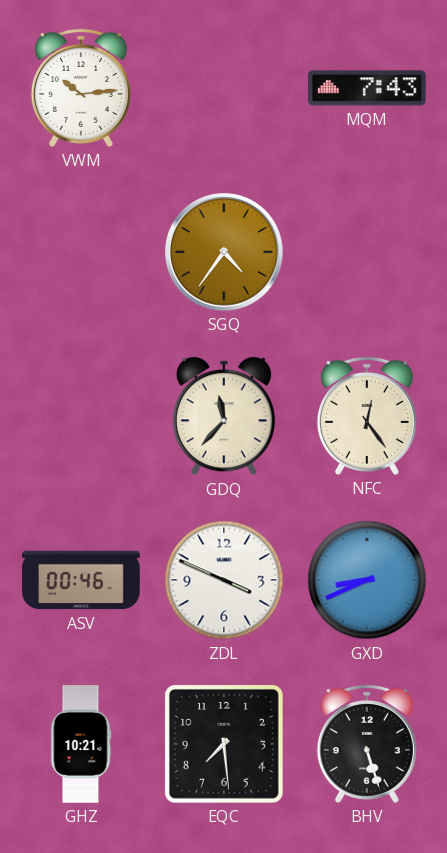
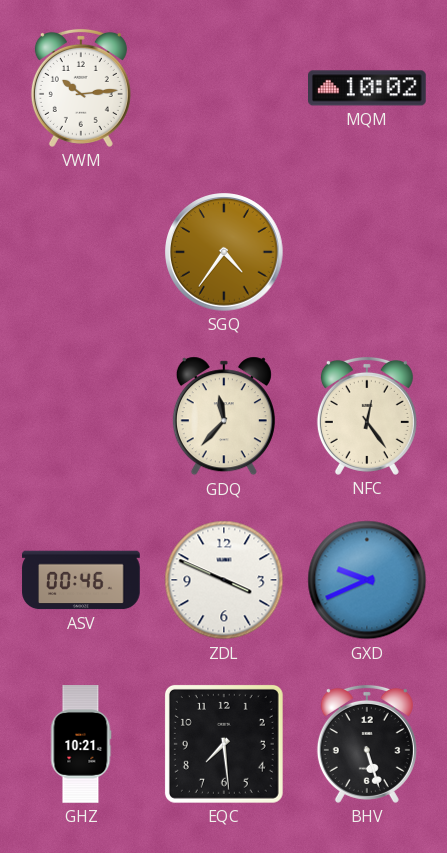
MQM: 7:43 -> 10:02 (368, 88)
GXD: 8:41 -> 9:41 (367, 580)
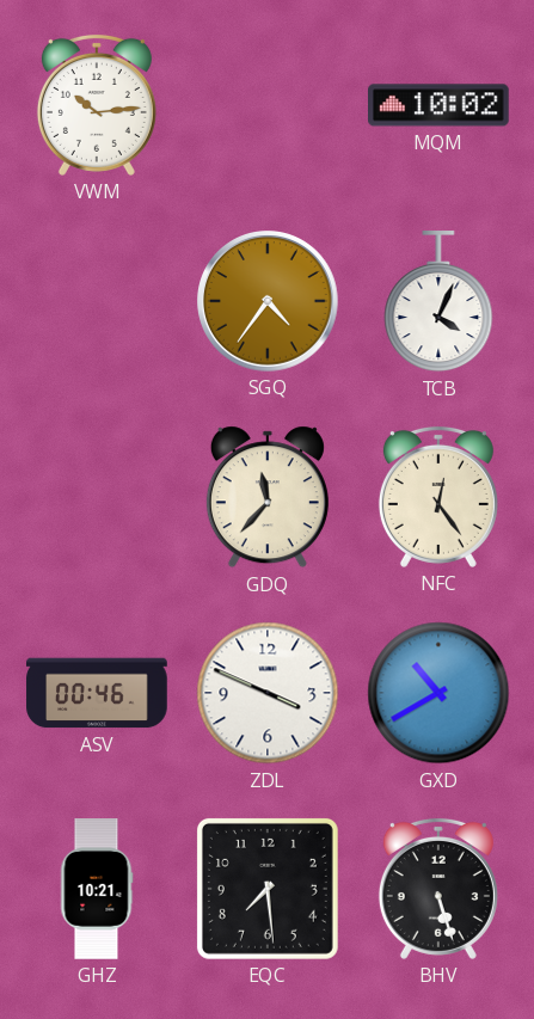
TCB: none -> 4:04 (438, 302)
GXD: 9:41 -> 10:40 (438, 693)
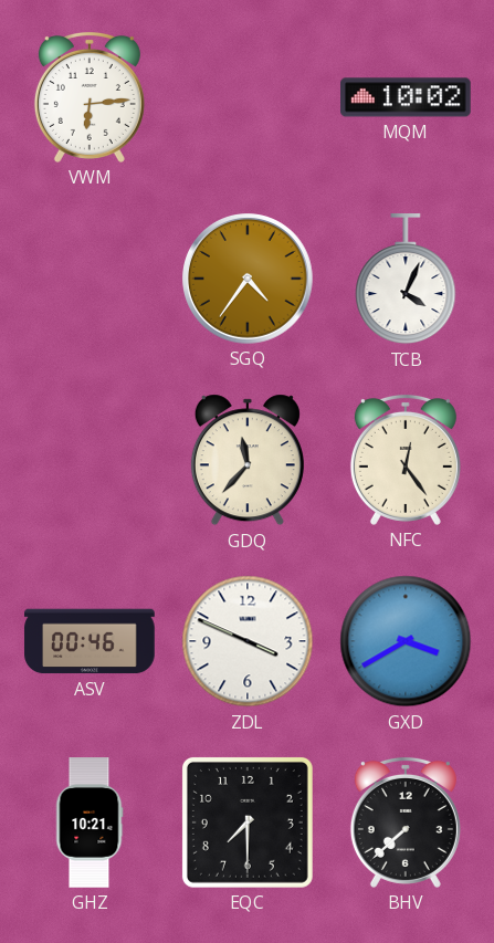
VWM: 10:14 -> 6:14 (90, 97)
GXD: 10:40 -> 3:40 (406, 641)
EQC: 7:29 -> 7:30 (248, 822)
BHV: 5:27 -> 7:38 (406, 822)
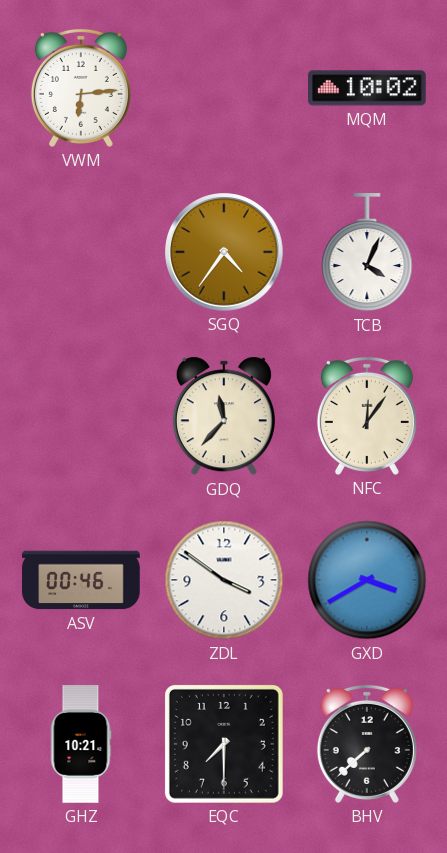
NFC: 12:24 -> 12:06 (367, 416)
ZDL: 3:49 -> 3:51 (224, 580)
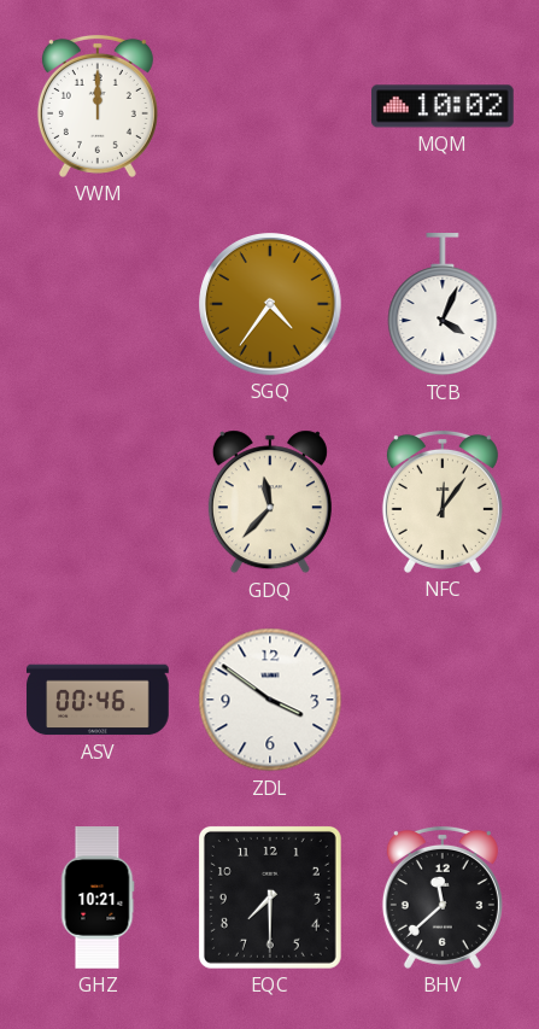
VWM: 6:14 -> 12:00 (98, 106)
GXD: 3:40 -> none (367, 580)
BHV: 7:38 -> 11:38 (443, 898)
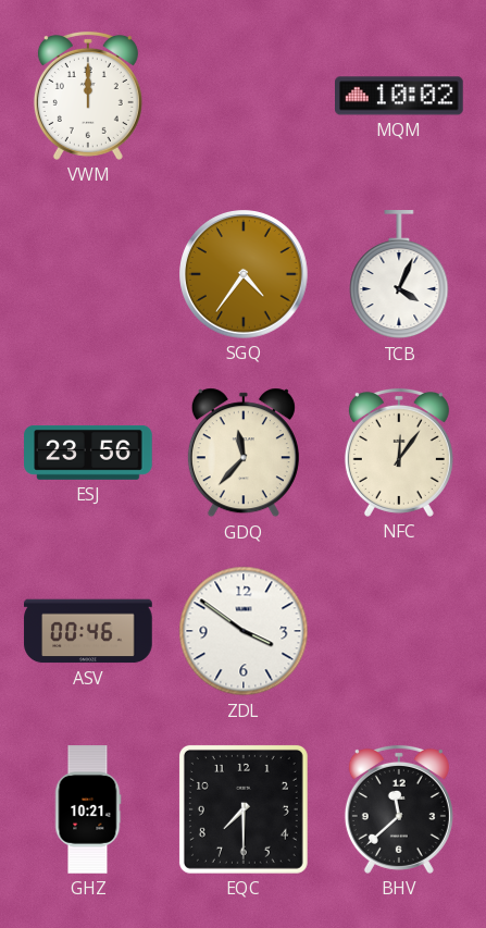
ESJ: none -> 23:56 (88, 454)
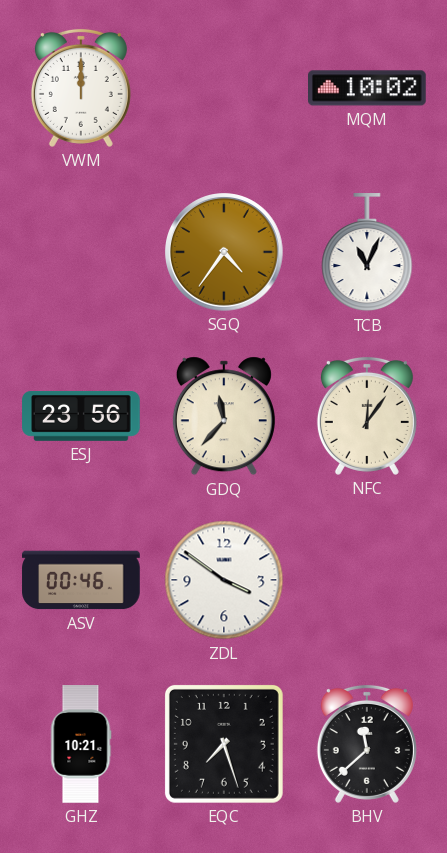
TCB: 4:04 -> 11:04 (367, 253)
EQC: 7:30 -> 7:27 (224, 744)
